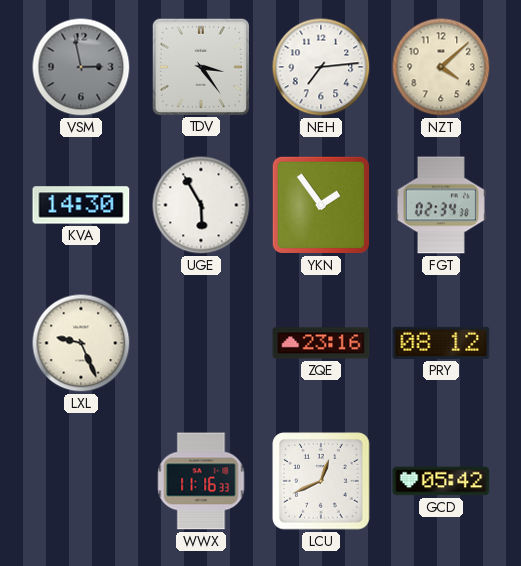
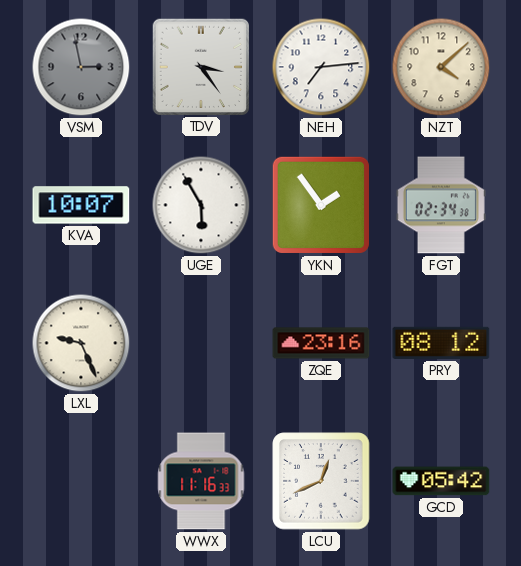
KVA: 14:30 -> 10:07 (81, 205)
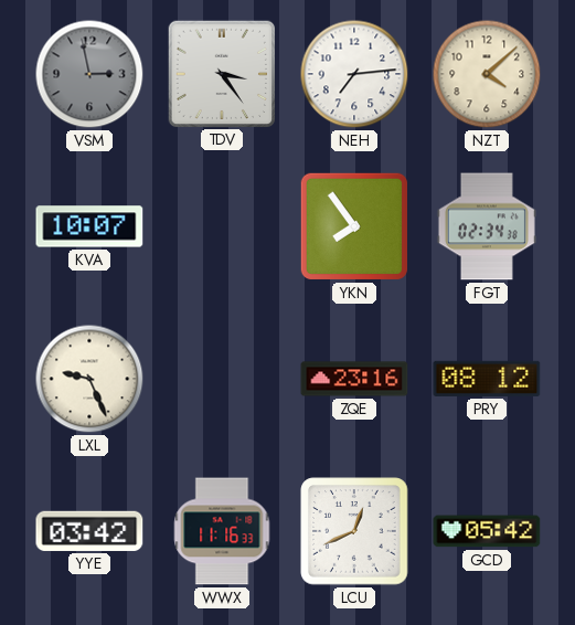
UGE: 5:55 -> none (201, 205)
YKN: 1:54 -> 7:54 (354, 226)
YYE: none -> 03:42 (89, 531)
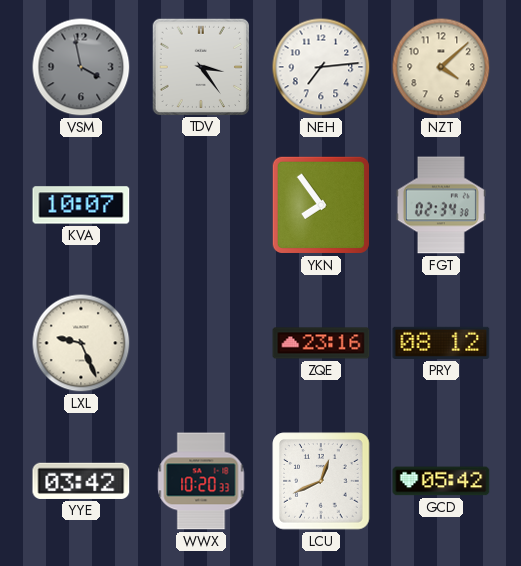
VSM: 2:58 -> 3:58 (81, 67)
WWX: 11:16 -> 10:20 (201, 481)
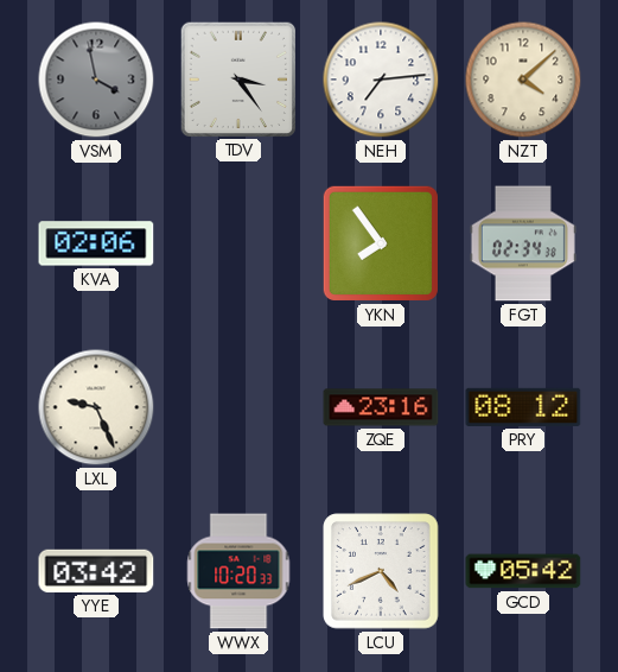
KVA: 10:07 -> 02:06 (96, 243)
LCU: 12:41 -> 4:41 (381, 571)
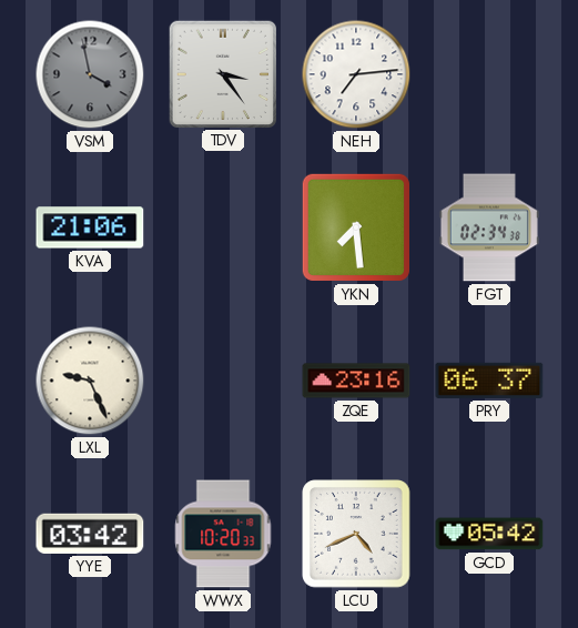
NZT: 4:08 -> none (523, 80)
KVA: 02:06 -> 21:06 (90, 227)
YKN: 7:54 -> 7:29 (356, 227)
PRY: 08:12 -> 06:37 (489, 381)
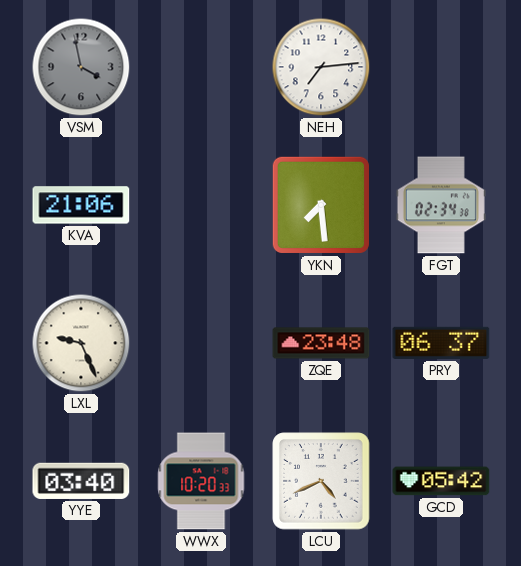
TDV: 3:24 -> none (222, 73)
ZQE: 23:16 -> 23:48 (321, 343)
YYE: 03:42 -> 03:40 (81, 481)
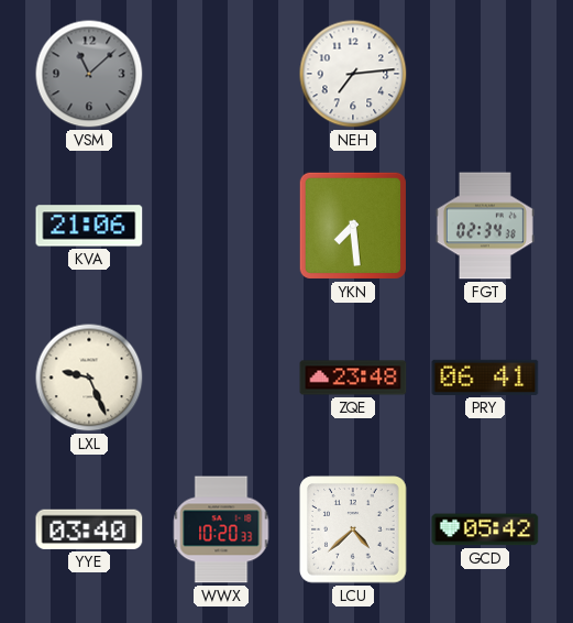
VSM: 3:58 -> 11:08 (89, 74)
PRY: 06:37 -> 06:41 (485, 378)
LCU: 4:41 -> 4:38 (353, 529)
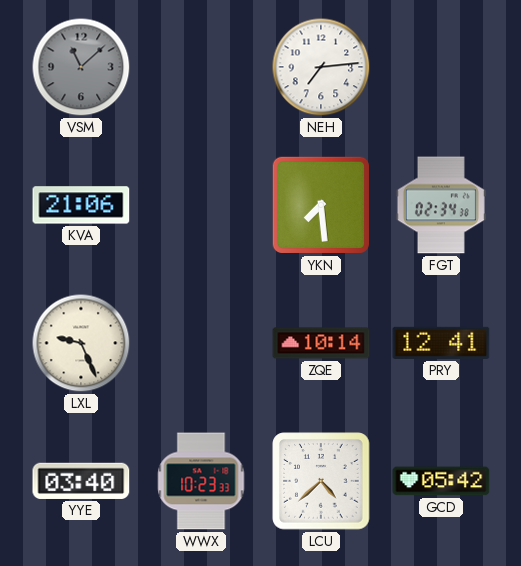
ZQE: 23:48 -> 10:14 (321, 343)
PRY: 06:41 -> 12:41 (441, 343)
WWX: 10:20 -> 10:23 (201, 481)
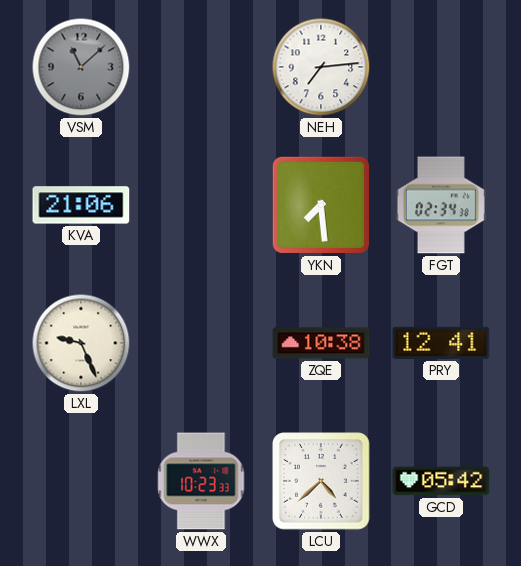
ZQE: 10:14 -> 10:38 (321, 343)
YYE: 03:40 -> none (81, 481)
